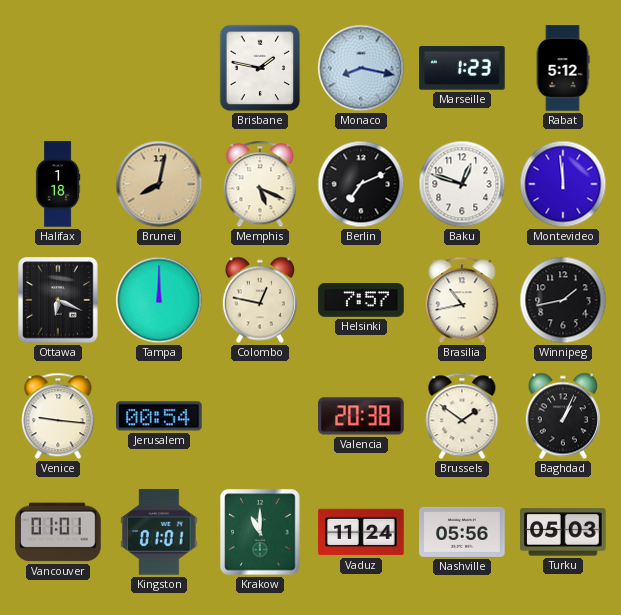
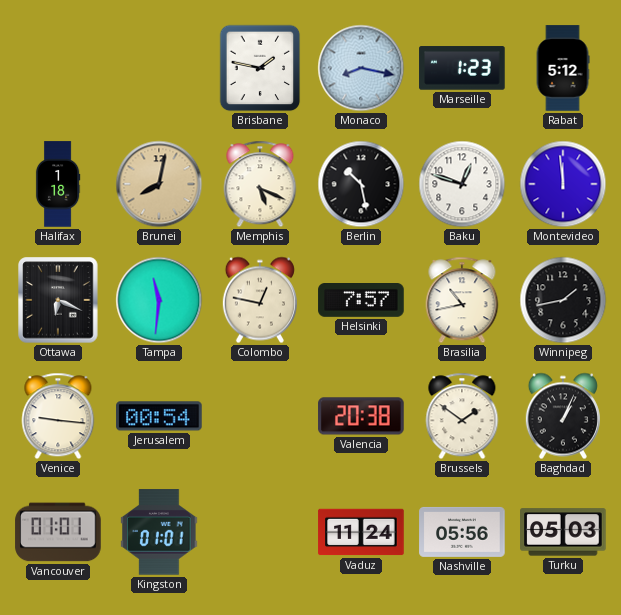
Berlin: 7:11 -> 10:28 (361, 184)
Tampa: 12:00 -> 11:31 (159, 300)
Krakow: 11:00 -> none (260, 532)
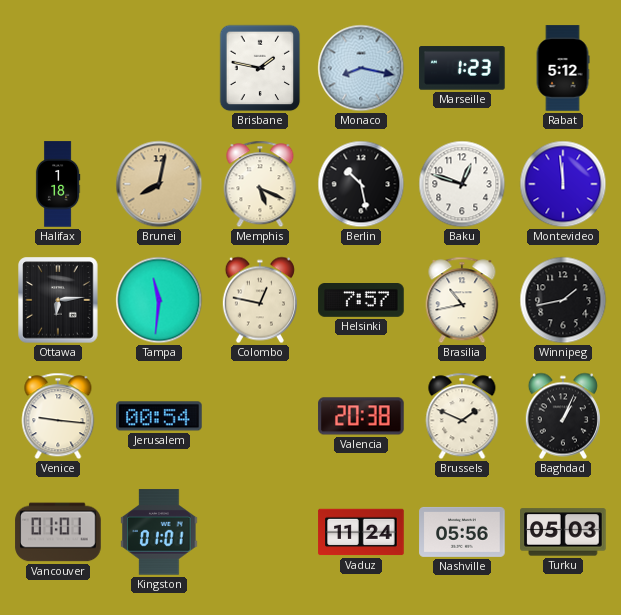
Ottawa: 6:19 -> 6:14 (58, 300)
Brussels: 1:51 -> 1:49 (462, 416)
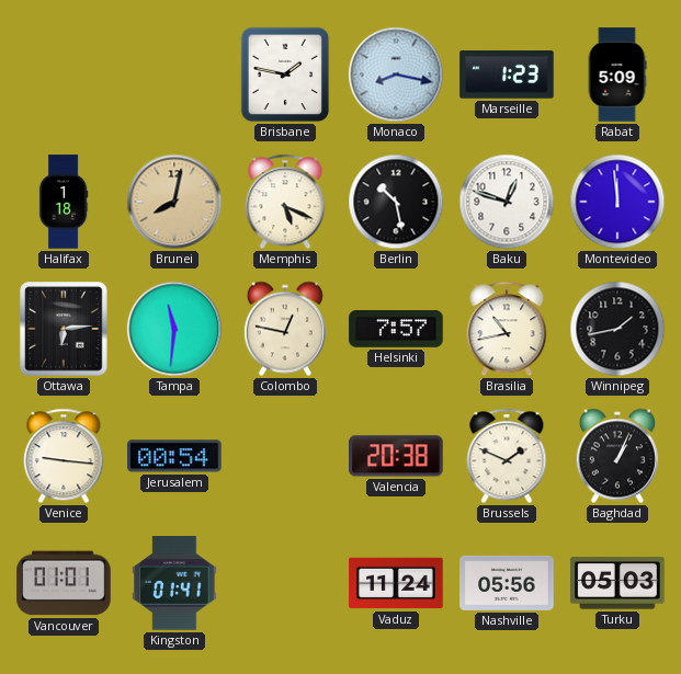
Rabat: 5:12 -> 5:09 (617, 75)
Kingston: 01:01 -> 01:41 (174, 583)
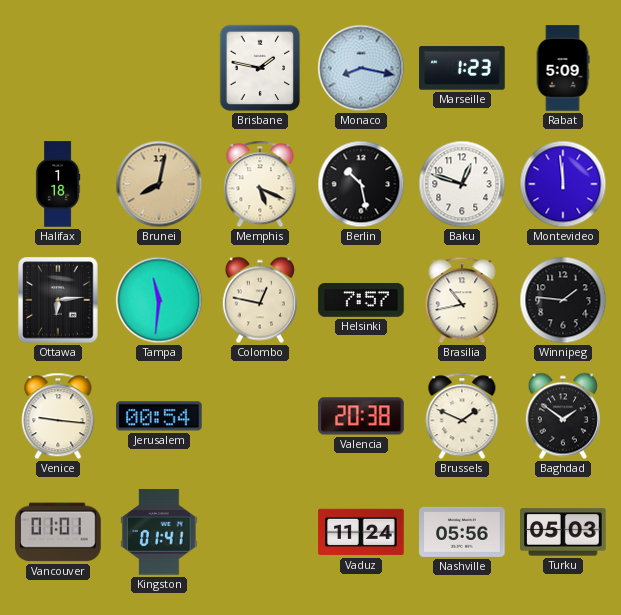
Winnipeg: 1:43 -> 1:46 (563, 300)
Baghdad: 1:04 -> 1:51 (563, 416)
